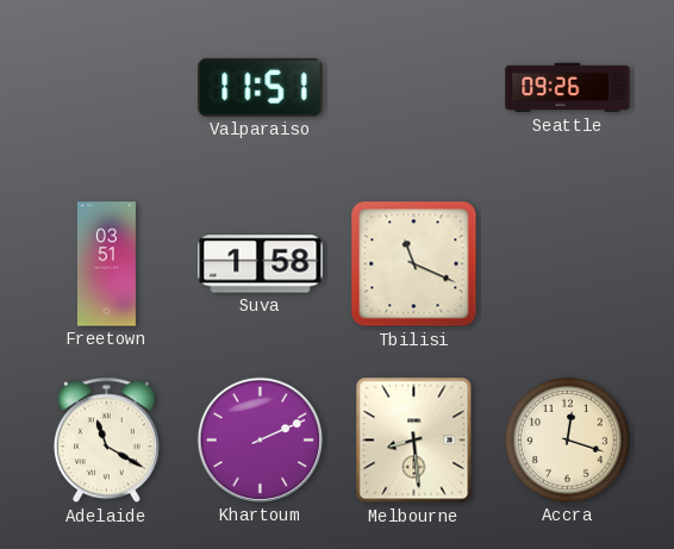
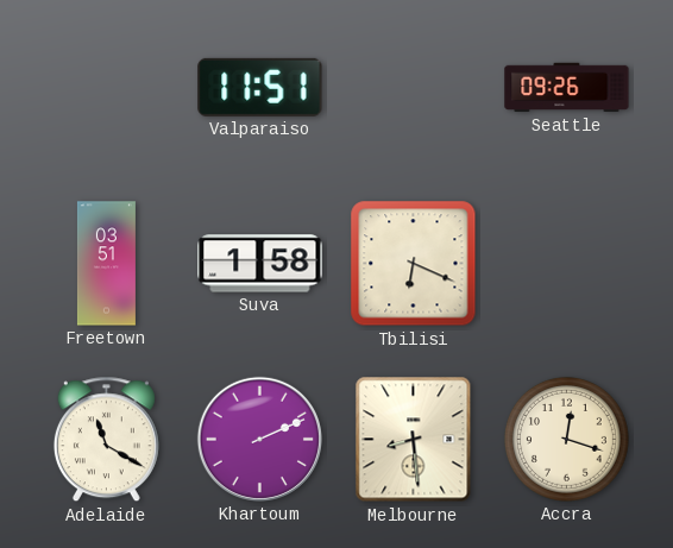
Tbilisi: 11:19 -> 6:19 (414, 264)
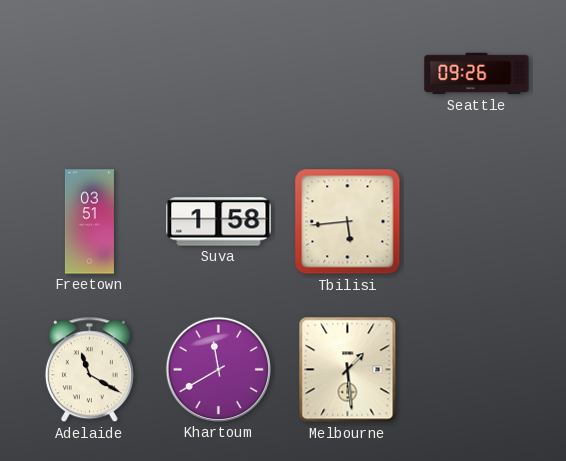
Valparaiso: 11:51 -> none (260, 87)
Tbilisi: 6:19 -> 5:44 (348, 222)
Khartoum: 2:11 -> 11:40 (218, 369)
Melbourne: 8:29 -> 1:29 (348, 370)
Accra: 12:18 -> none (566, 439)
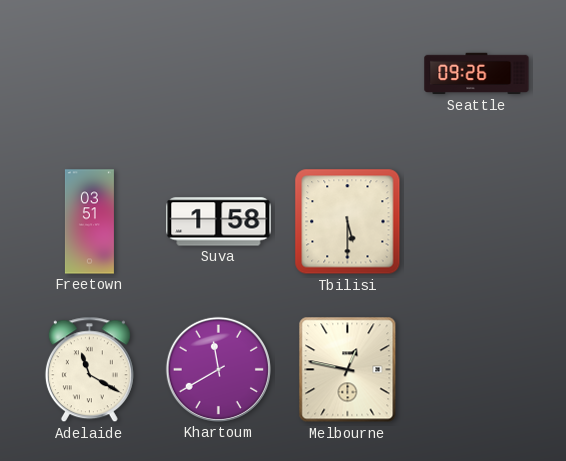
Tbilisi: 5:44 -> 5:30 (348, 222)
Melbourne: 1:29 -> 12:47 (348, 370)
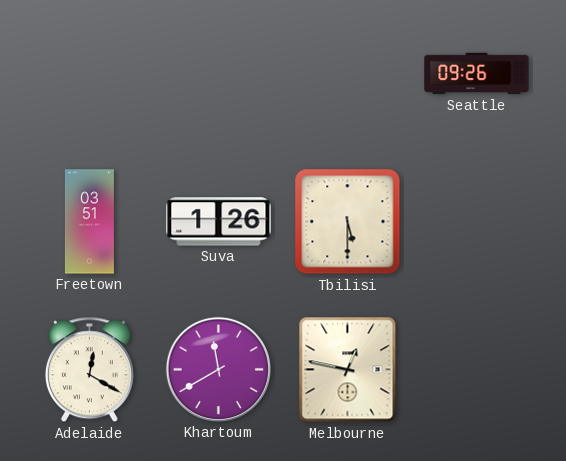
Suva: 1:58 -> 1:26 (219, 222)
Adelaide: 11:20 -> 12:20 (89, 370)
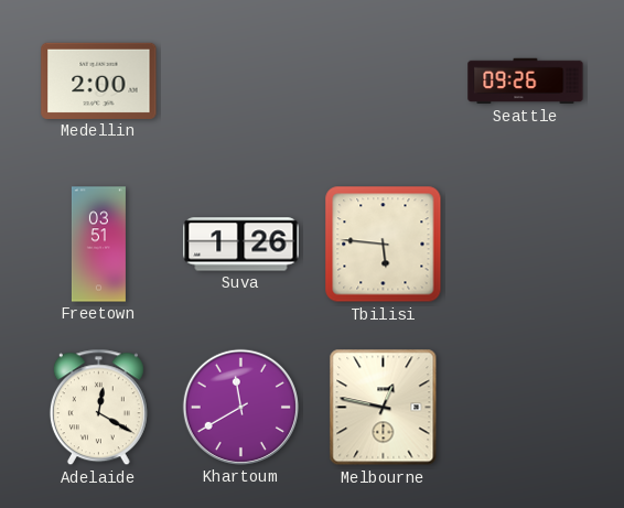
Medellin: none -> 2:00 (99, 80)
Tbilisi: 5:30 -> 5:46 (384, 245)
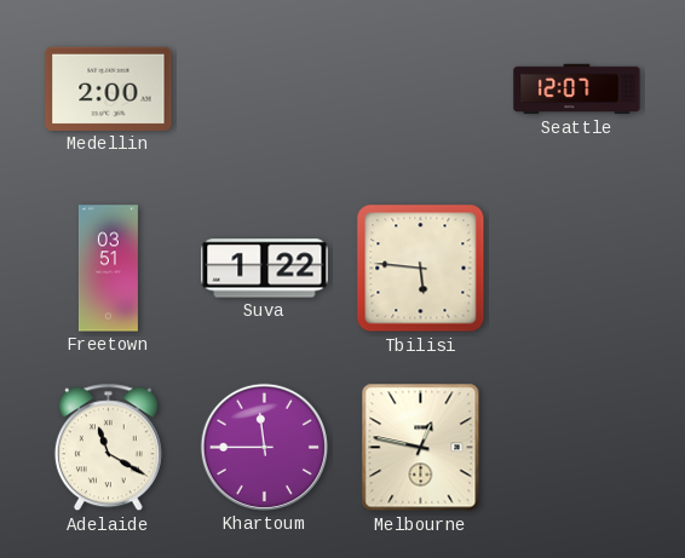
Seattle: 09:26 -> 12:07 (577, 90)
Suva: 1:26 -> 1:22 (265, 269)
Adelaide: 12:20 -> 11:20 (108, 448)
Khartoum: 11:40 -> 11:45 (264, 447)
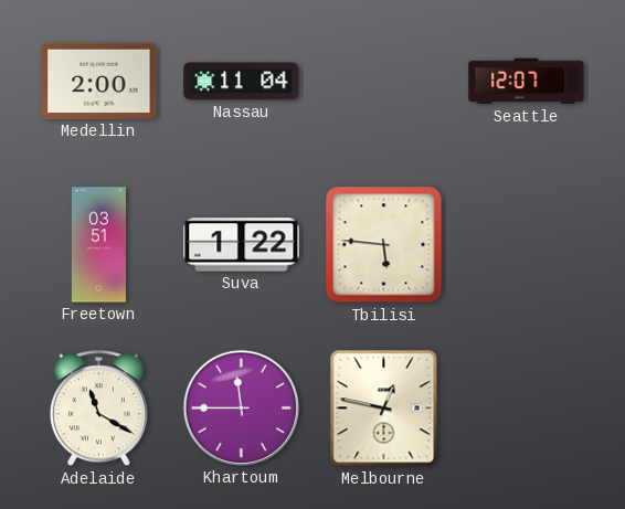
Nassau: none -> 11:04 (242, 82)
